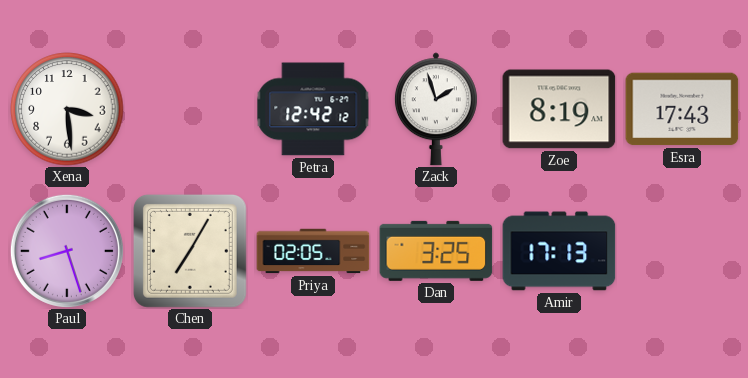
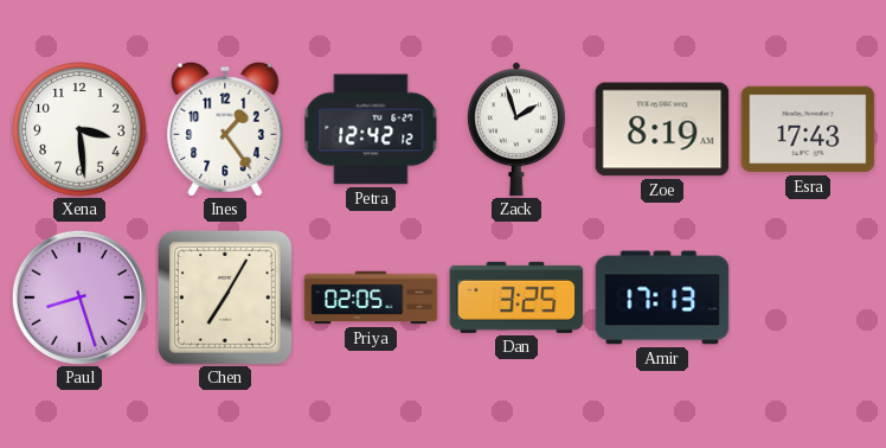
Ines: none -> 1:24 (225, 129)
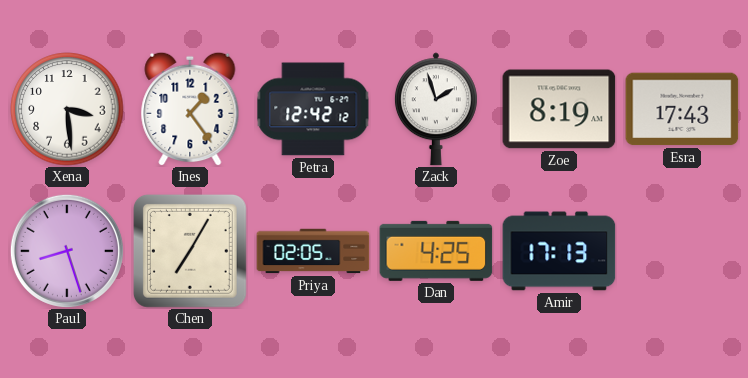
Dan: 3:25 -> 4:25 (436, 251)
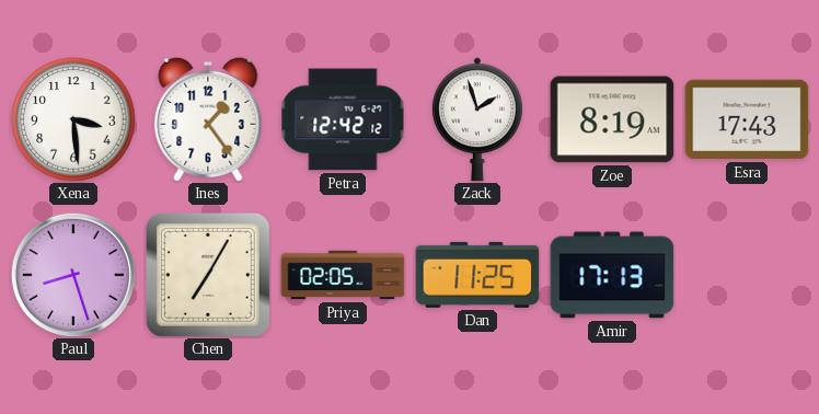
Dan: 4:25 -> 11:25 (477, 275)
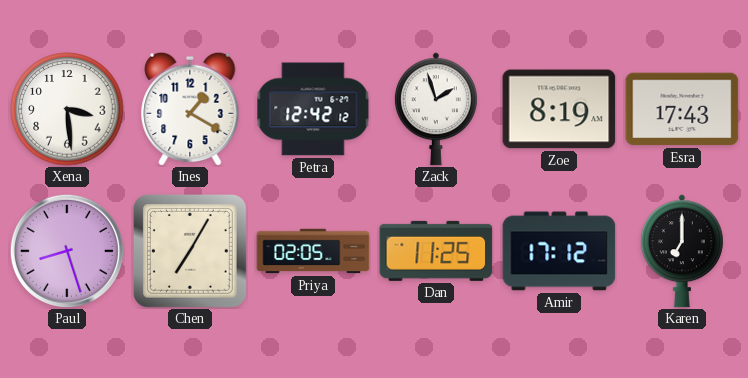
Ines: 1:24 -> 1:20 (190, 109)
Amir: 17:13 -> 17:12 (559, 251)
Karen: none -> 7:00 (682, 251)
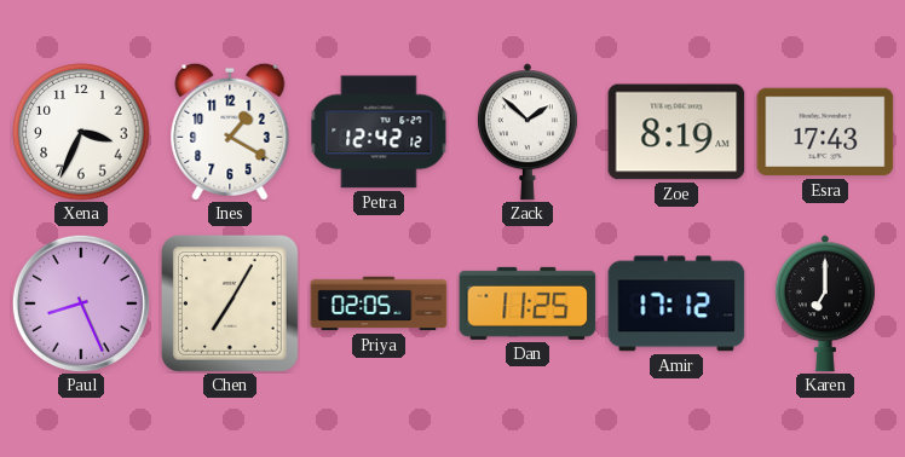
Xena: 3:29 -> 3:34 (81, 132)
Zack: 1:57 -> 1:52 (528, 132)
Paul: 8:27 -> 8:26 (81, 303)
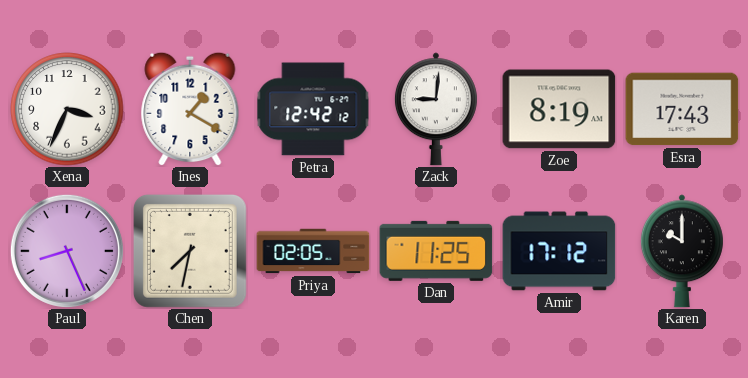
Zack: 1:52 -> 9:01 (436, 109)
Chen: 7:05 -> 7:32 (190, 251)
Karen: 7:00 -> 10:00 (682, 251)
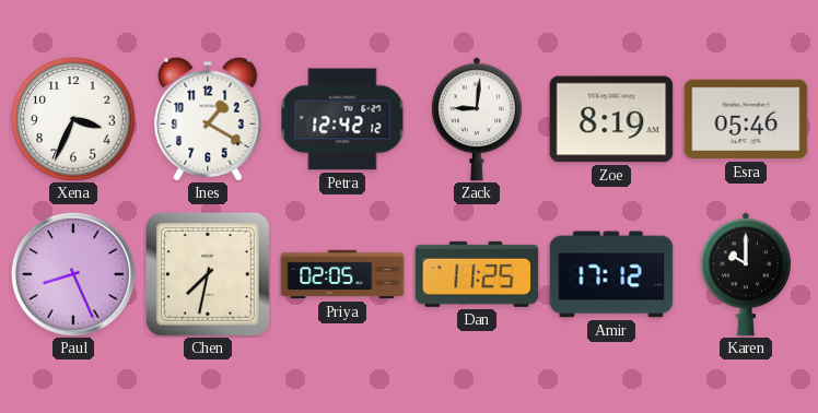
Esra: 17:43 -> 05:46 (746, 119)
